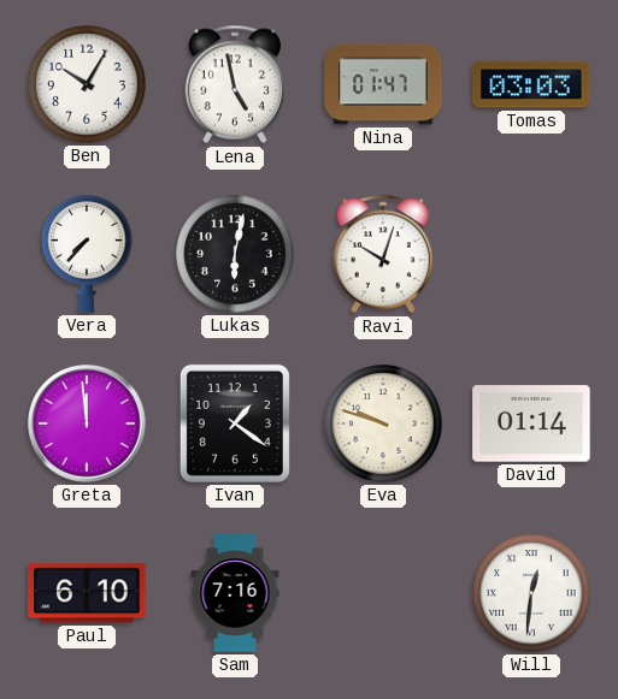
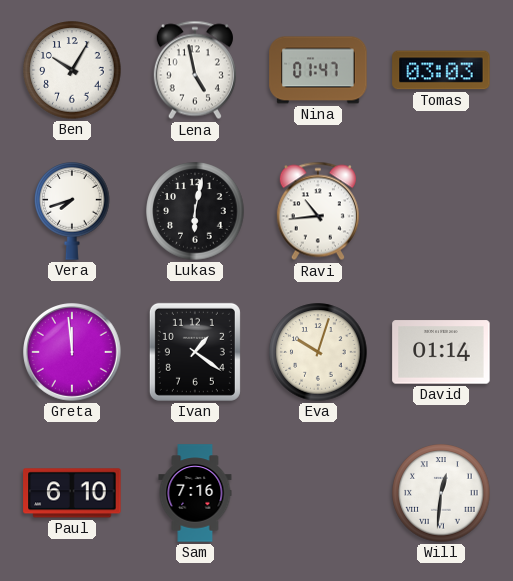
Vera: 7:37 -> 7:42 (72, 211)
Ravi: 10:03 -> 10:44 (318, 211)
Eva: 9:48 -> 10:03 (318, 352)
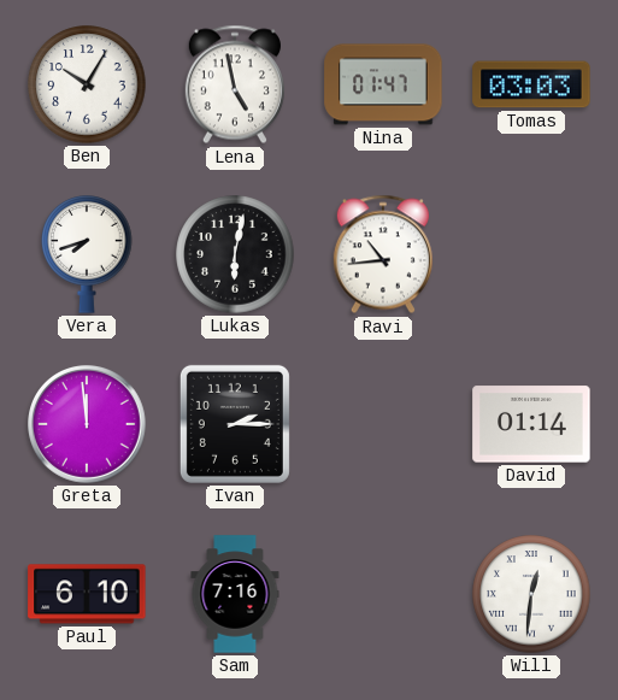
Ivan: 1:21 -> 2:15 (235, 424)
Eva: 10:03 -> none (318, 352)
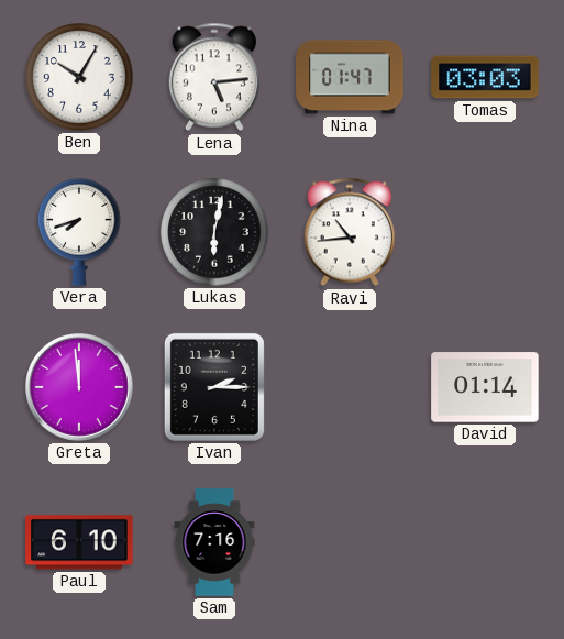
Lena: 4:58 -> 5:14 (214, 77)
Will: 12:31 -> none (531, 594)
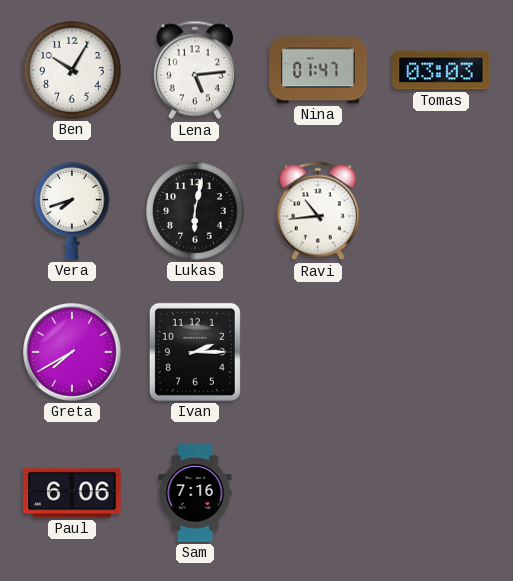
Greta: 11:59 -> 7:40 (73, 353)
David: 01:14 -> none (485, 387)
Paul: 6:10 -> 6:06 (72, 493)
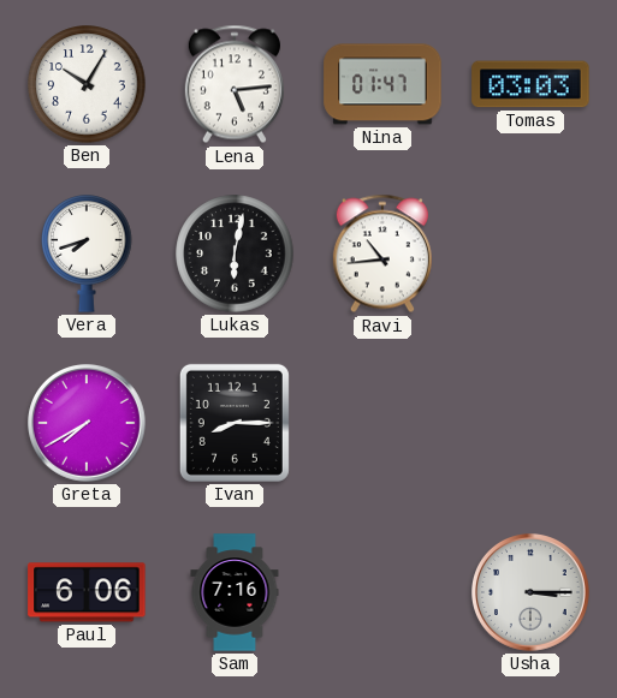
Ivan: 2:15 -> 8:15 (235, 423)
Usha: none -> 3:15 (532, 593)
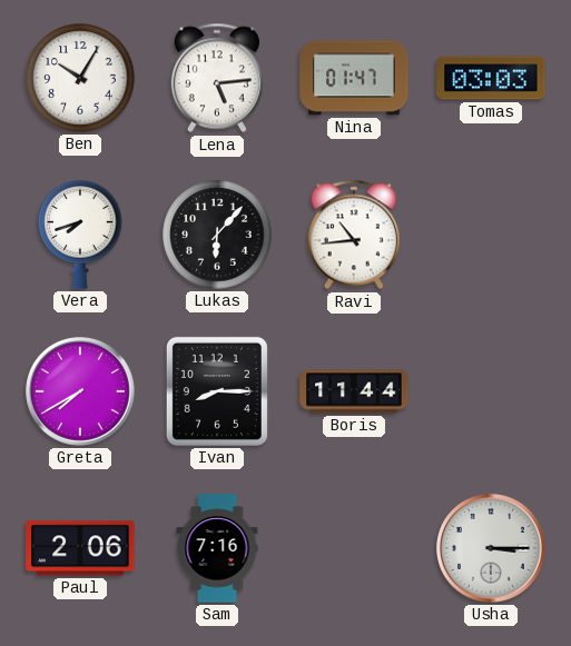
Lukas: 6:02 -> 6:07 (217, 235)
Boris: none -> 11:44 (354, 391)
Paul: 6:06 -> 2:06 (80, 548)
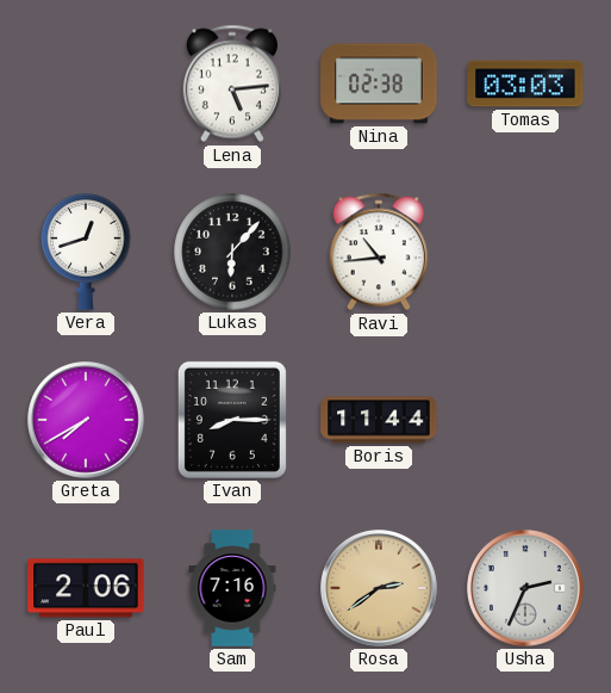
Ben: 10:05 -> none (80, 78)
Nina: 01:47 -> 02:38 (379, 83)
Vera: 7:42 -> 12:42 (86, 252)
Rosa: none -> 2:39 (380, 589)
Usha: 3:15 -> 2:34 (526, 589)
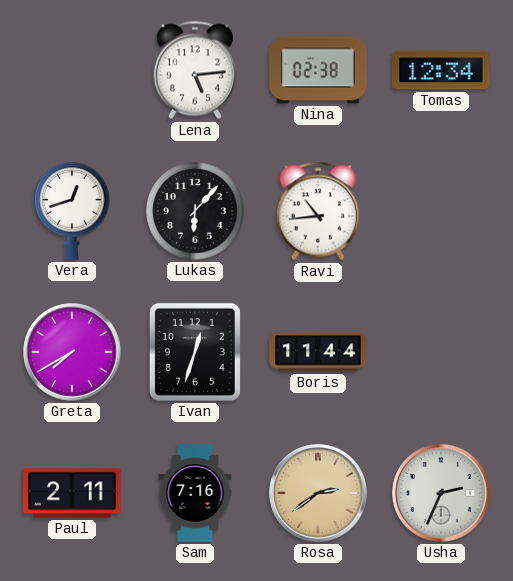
Tomas: 03:03 -> 12:34 (441, 70)
Ivan: 8:15 -> 12:33 (195, 352)
Paul: 2:06 -> 2:11 (72, 493)
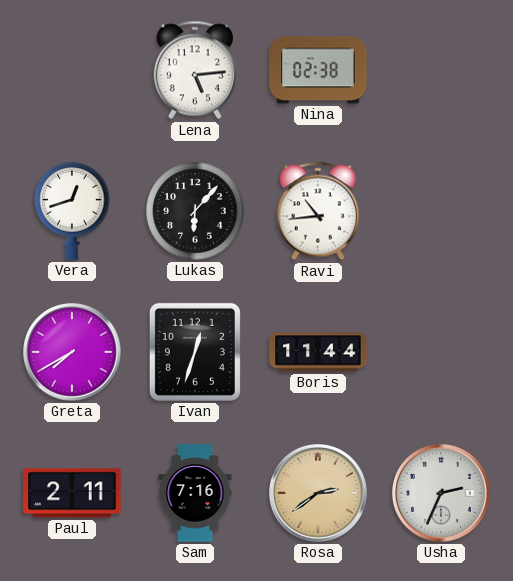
Tomas: 12:34 -> none (441, 70)
